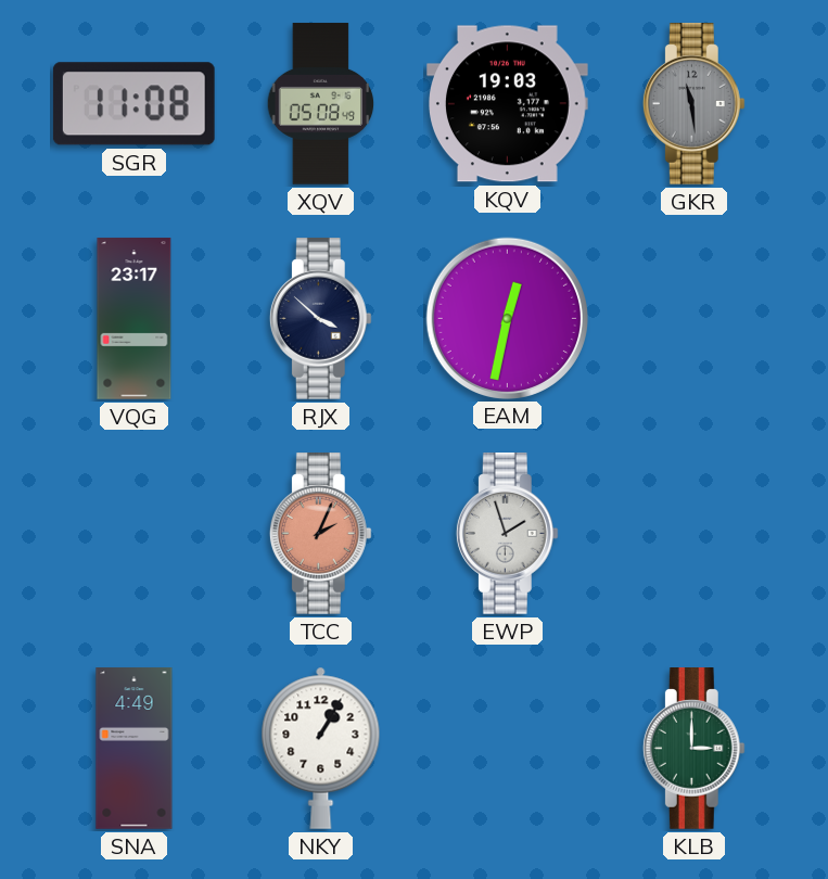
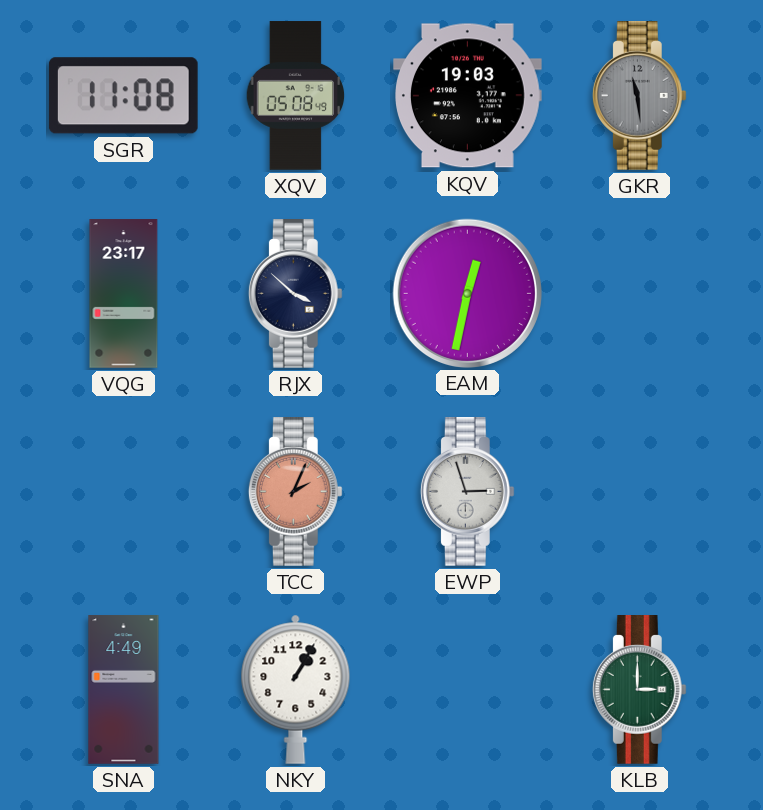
EWP: 1:57 -> 2:57 (467, 492)
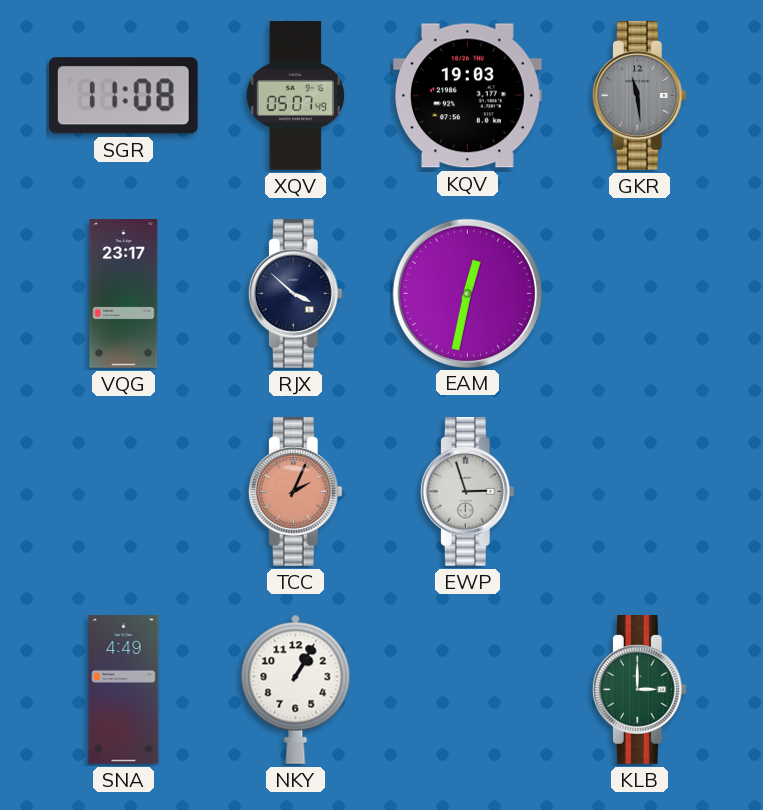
XQV: 05:08 -> 05:07 (296, 96)
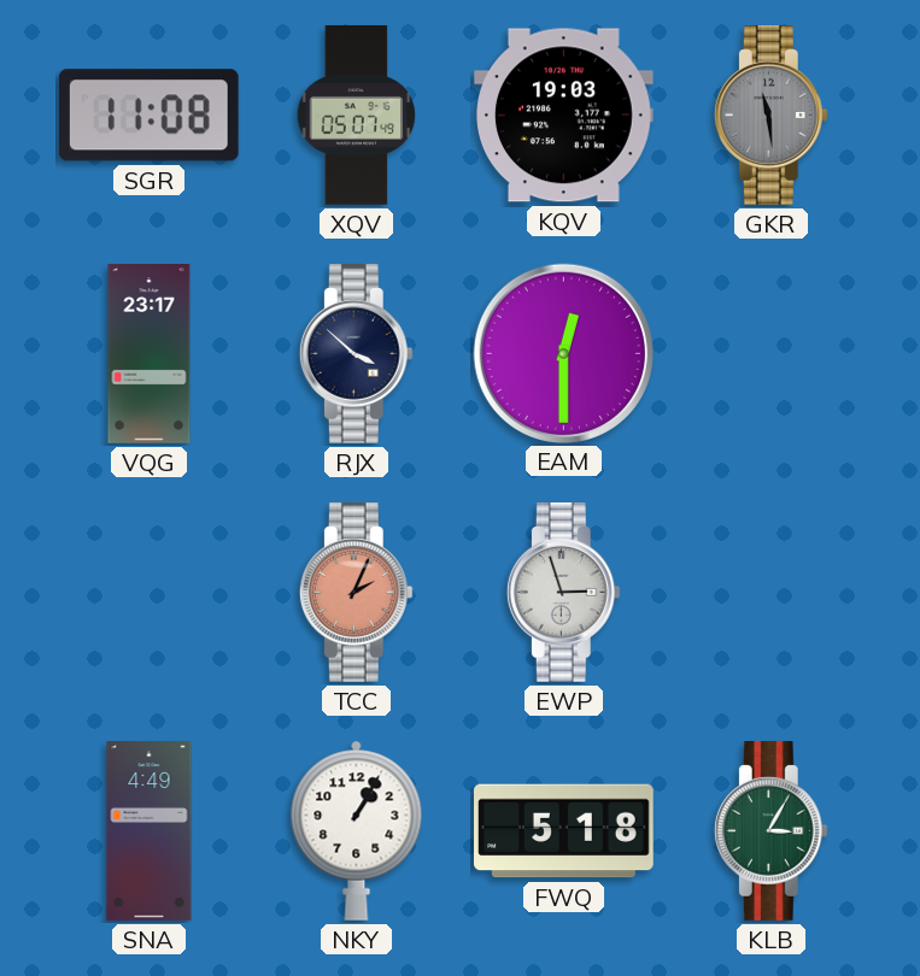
EAM: 12:32 -> 12:30 (563, 353)
FWQ: none -> 5:18 (564, 831)
KLB: 3:00 -> 3:05 (770, 831)
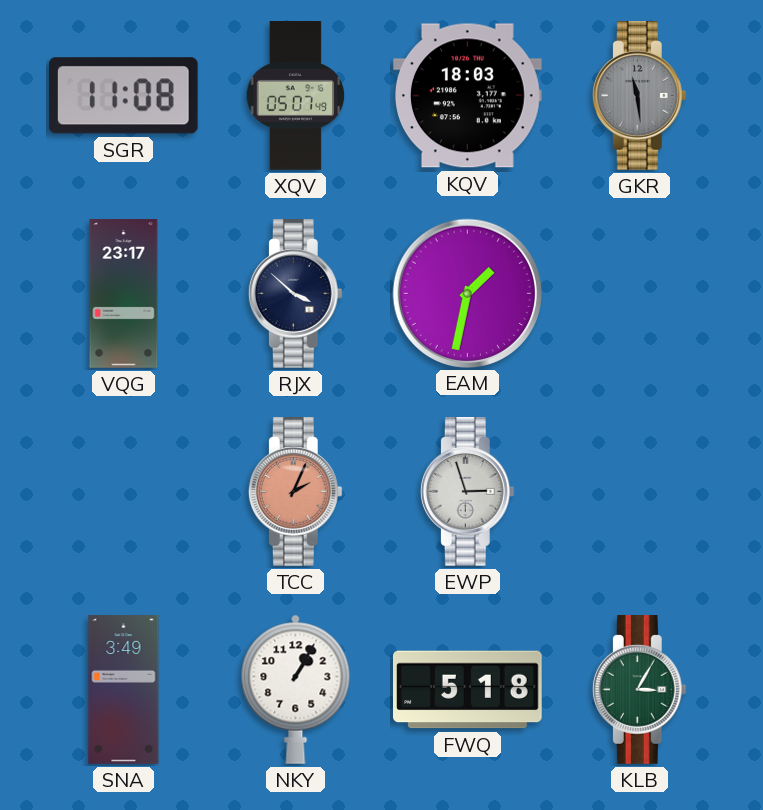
KQV: 19:03 -> 18:03 (468, 96)
EAM: 12:30 -> 1:32 (467, 293)
SNA: 4:49 -> 3:49 (124, 690)
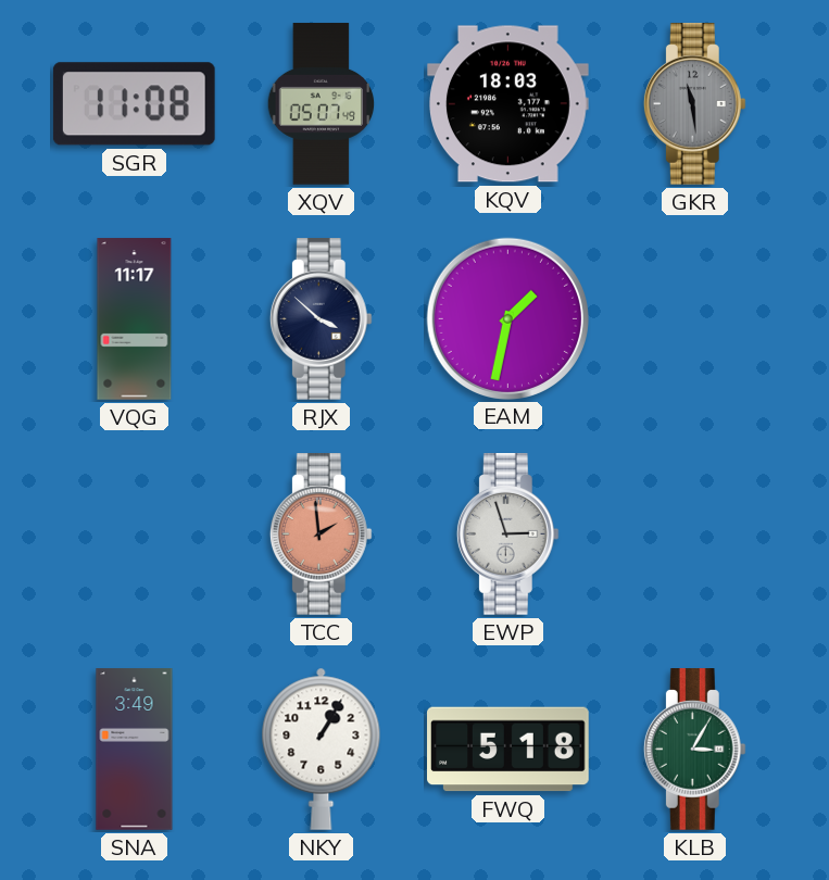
VQG: 23:17 -> 11:17 (135, 319)
TCC: 2:04 -> 1:59 (321, 535)
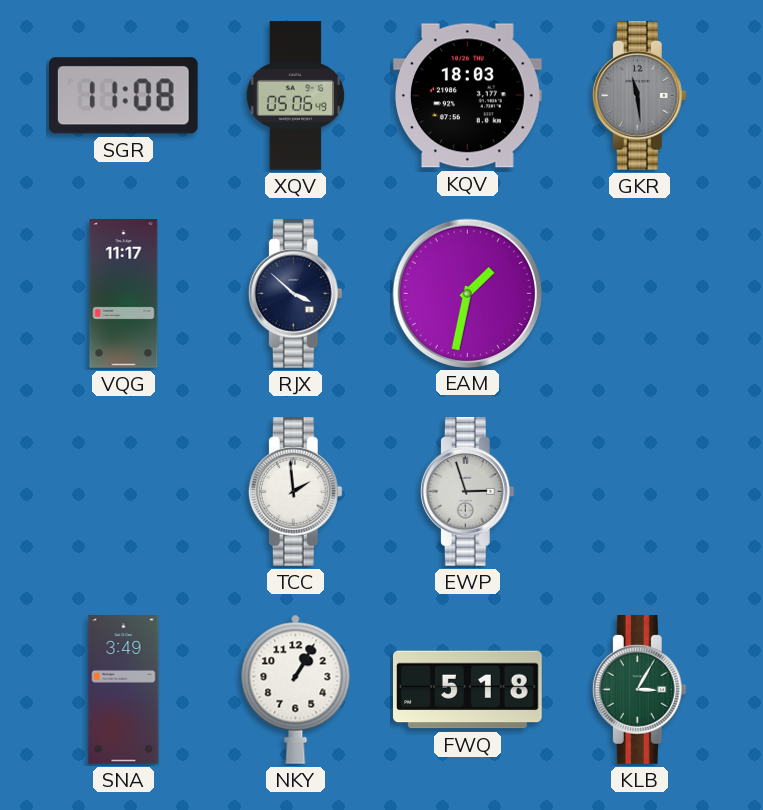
XQV: 05:07 -> 05:06 (296, 96)
TCC dial: salmon -> white (295, 492)
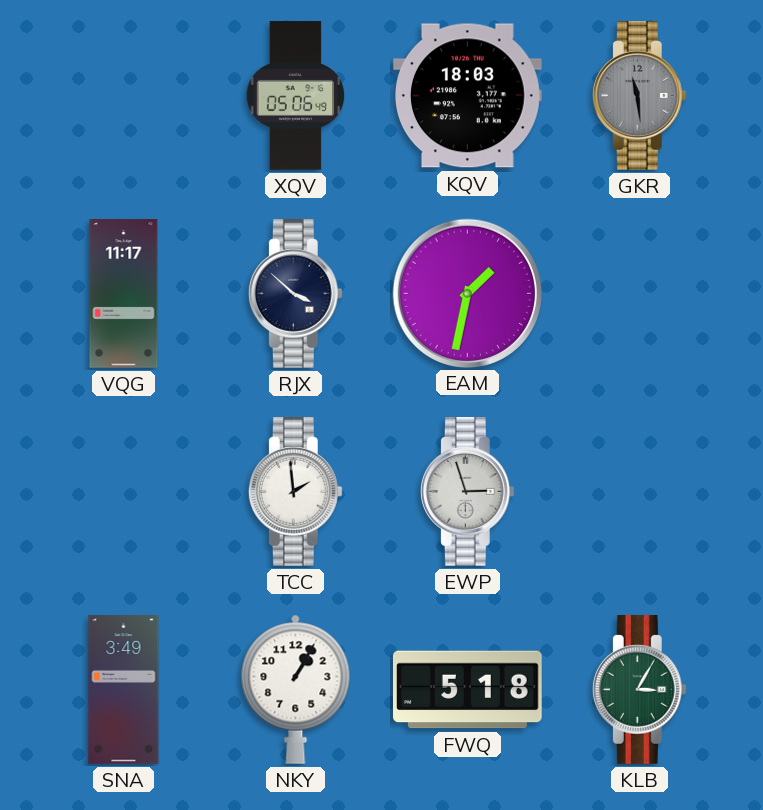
SGR: 11:08 -> none (123, 96)
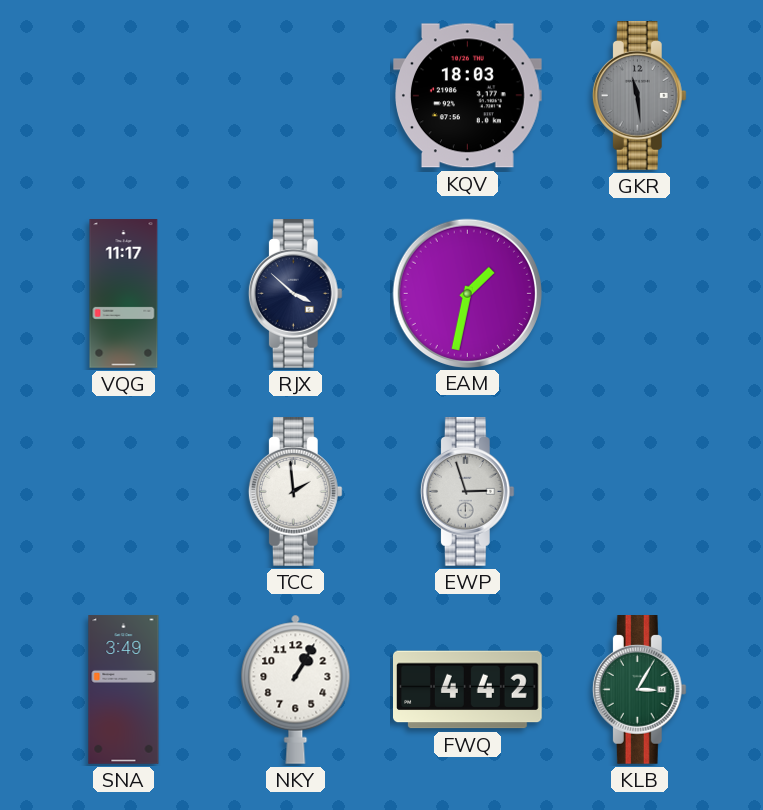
XQV: 05:06 -> none (296, 96)
FWQ: 5:18 -> 4:42 (468, 690)
